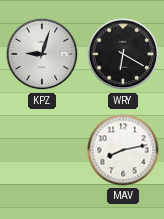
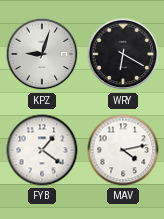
FYB: none -> 1:21 (42, 150)
MAV: 8:13 -> 4:13 (123, 150)
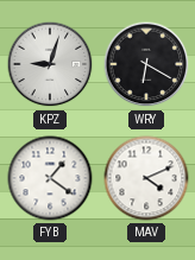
MAV: 4:13 -> 4:11 (146, 178)
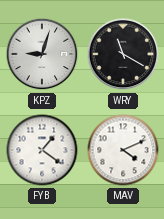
WRY: 6:20 -> 11:20 (123, 54)
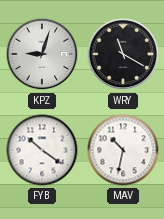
FYB: 1:21 -> 10:21 (42, 150)
MAV: 4:11 -> 10:32 (123, 150)
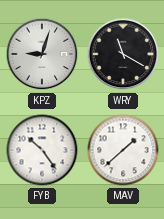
FYB: 10:21 -> 10:24 (42, 150)
MAV: 10:32 -> 1:38 (123, 150)
